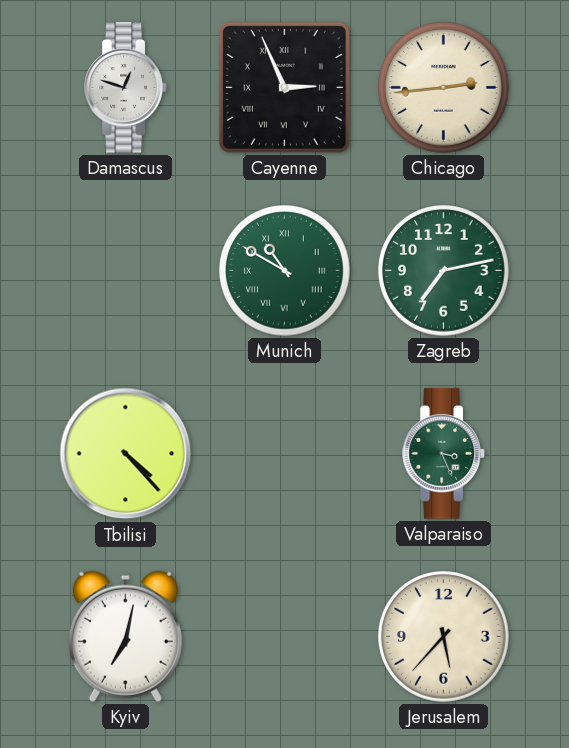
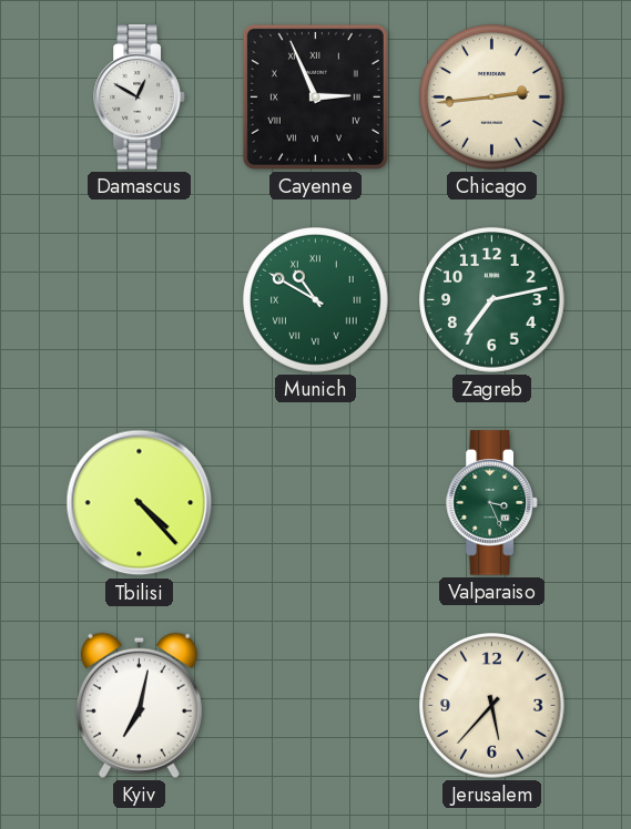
Damascus: 12:48 -> 12:50 (140, 98)
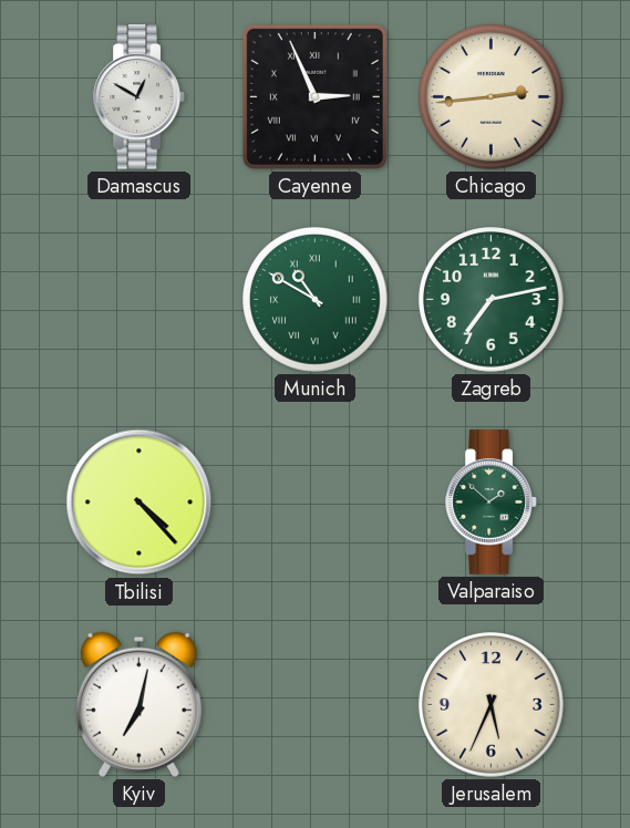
Valparaiso: 3:26 -> 1:52 (492, 503)
Jerusalem: 5:37 -> 5:34 (492, 705)
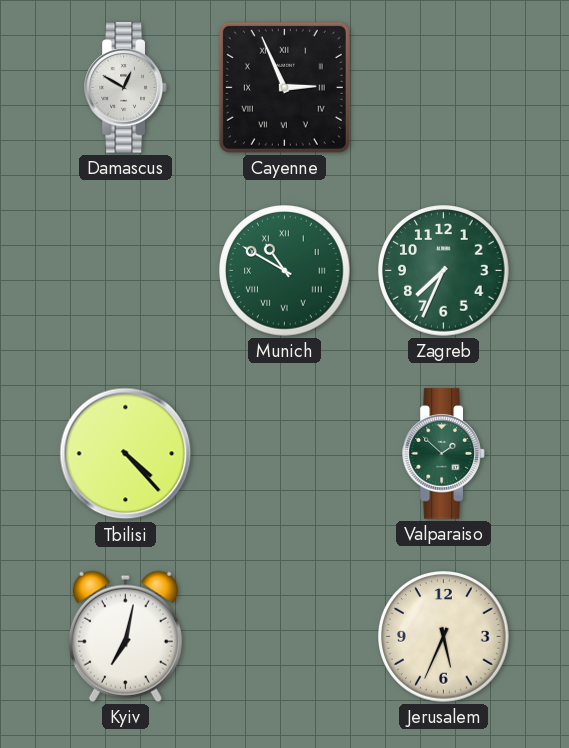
Chicago: 2:44 -> none (492, 97)
Zagreb: 7:13 -> 7:34 (444, 271)
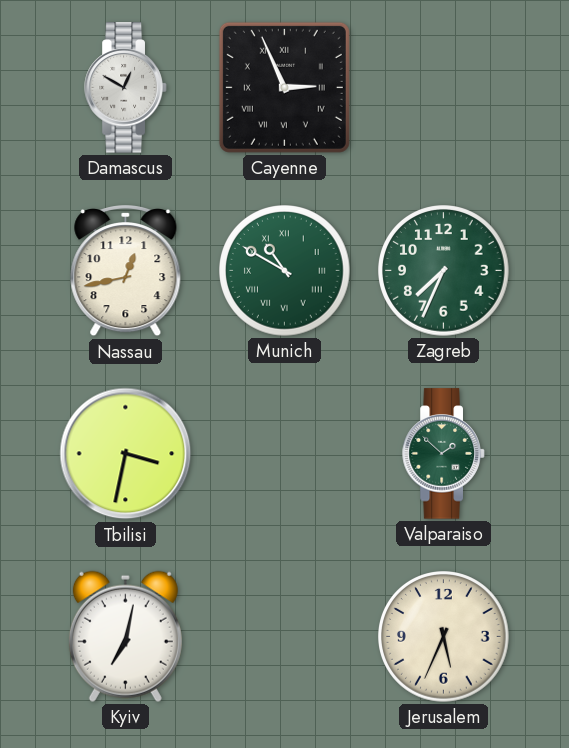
Nassau: none -> 12:43 (126, 271)
Tbilisi: 4:23 -> 3:32 (126, 454)
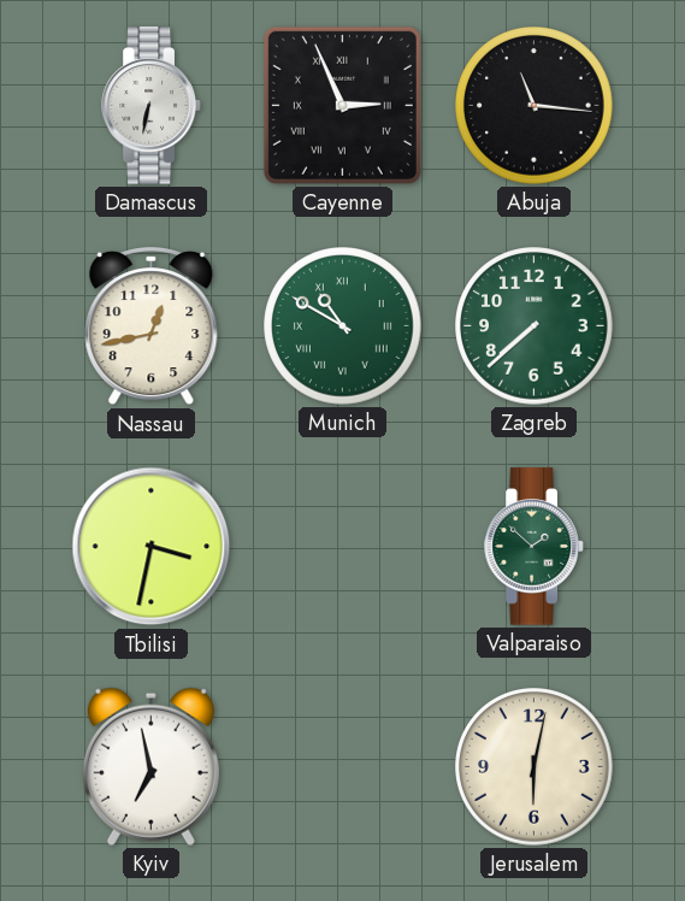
Damascus: 12:50 -> 6:32 (152, 106)
Abuja: none -> 11:16 (535, 106)
Zagreb: 7:34 -> 7:38 (535, 326)
Kyiv: 7:02 -> 6:58 (150, 766)
Jerusalem: 5:34 -> 6:02 (535, 767)
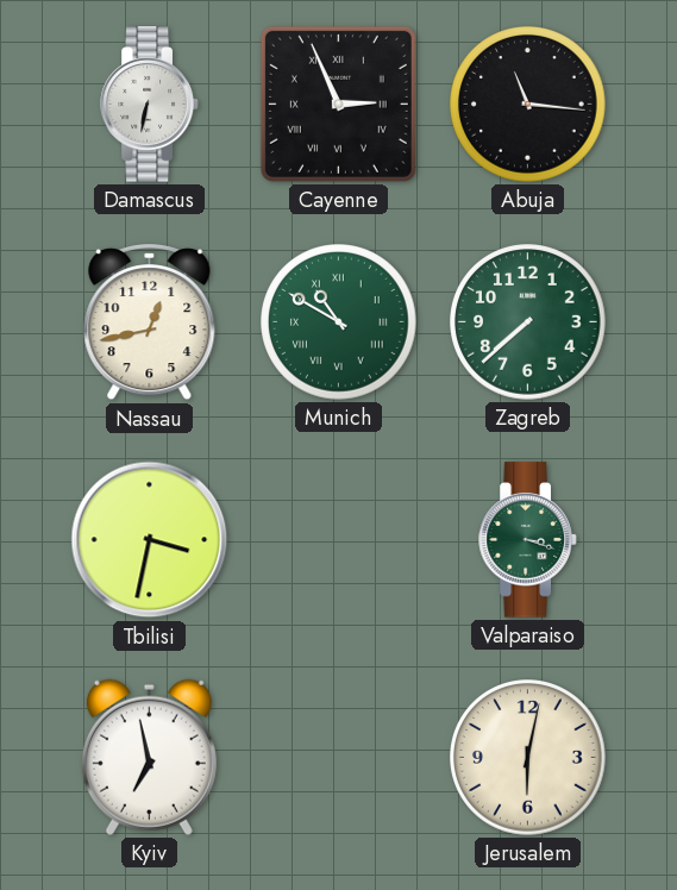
Valparaiso: 1:52 -> 3:18 (528, 540)
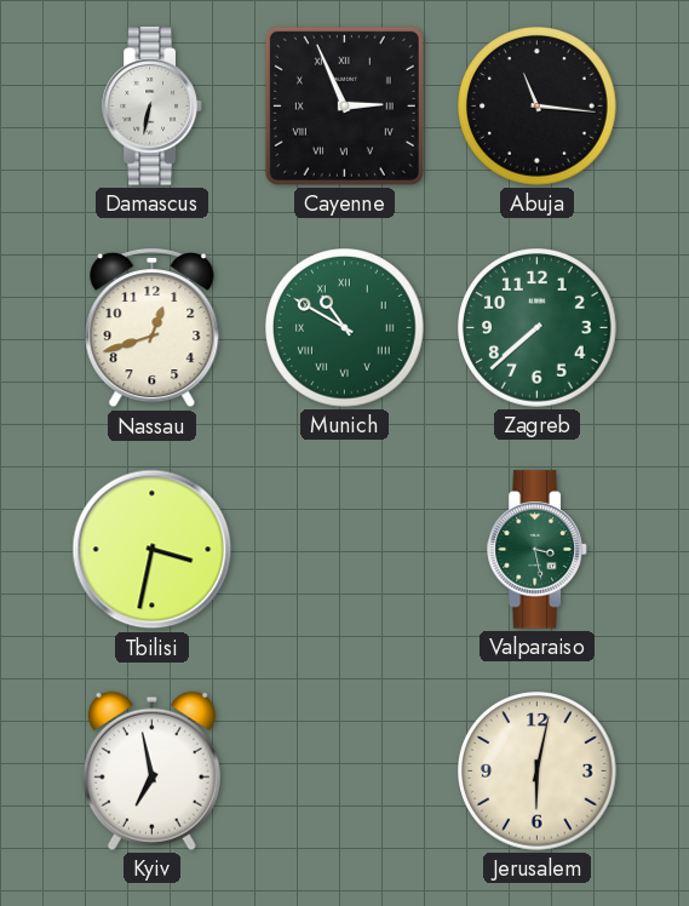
Nassau: 12:43 -> 12:42 (153, 328)
Valparaiso: 3:18 -> 3:28 (538, 550)
